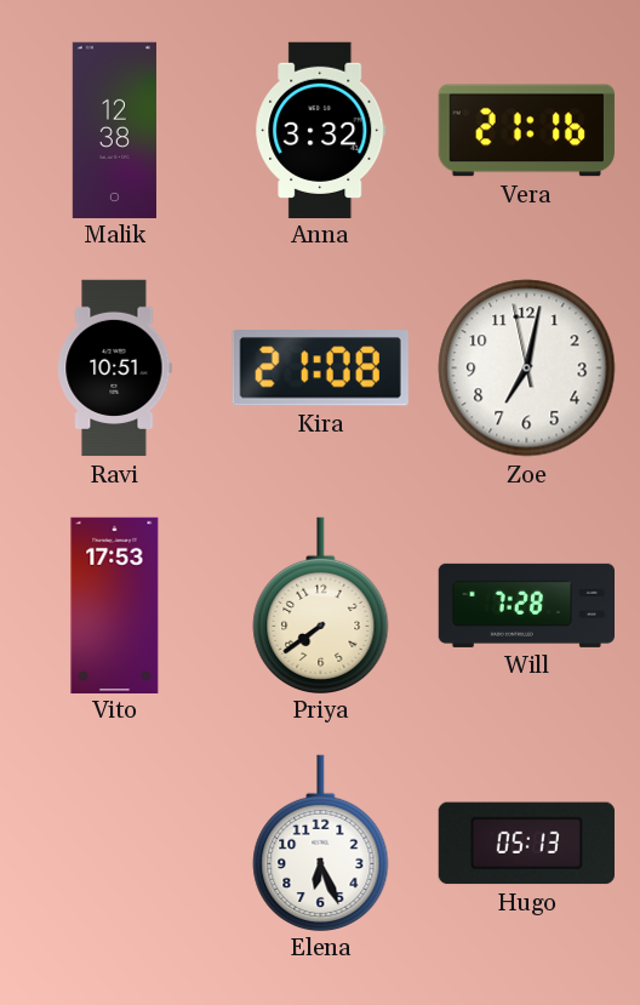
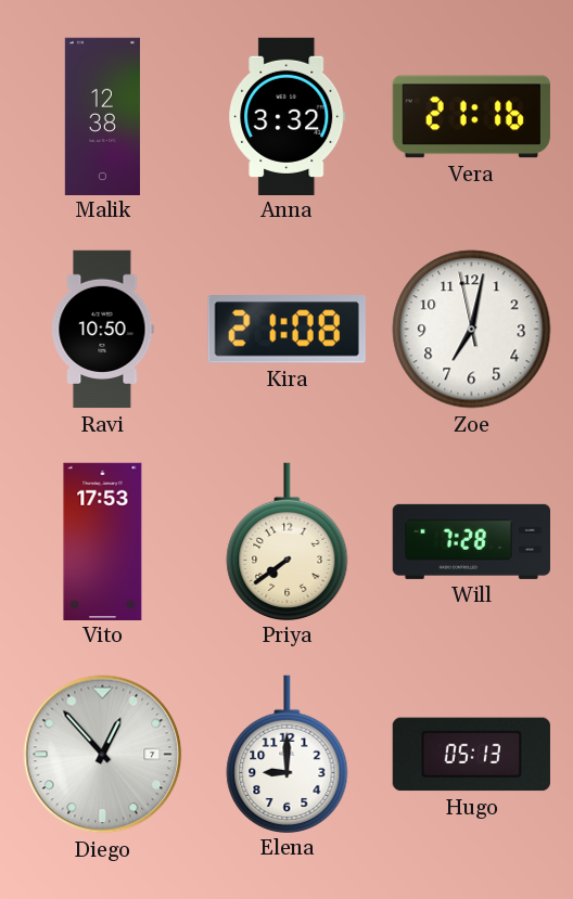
Ravi: 10:51 -> 10:50 (103, 330)
Diego: none -> 12:53 (103, 755)
Elena: 6:26 -> 9:00 (288, 754)
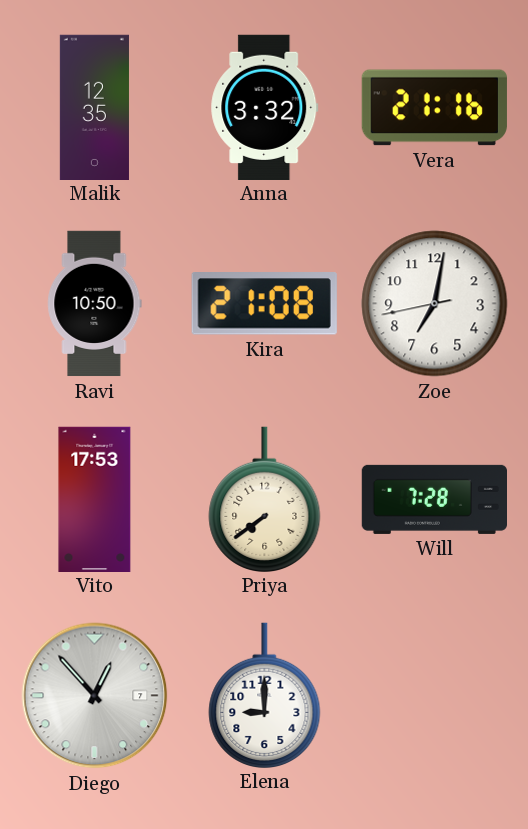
Malik: 12:38 -> 12:35 (94, 107)
Zoe: 7:01:58 -> 7:01:43 (435, 304)
Hugo: 05:13 -> none (471, 755)
